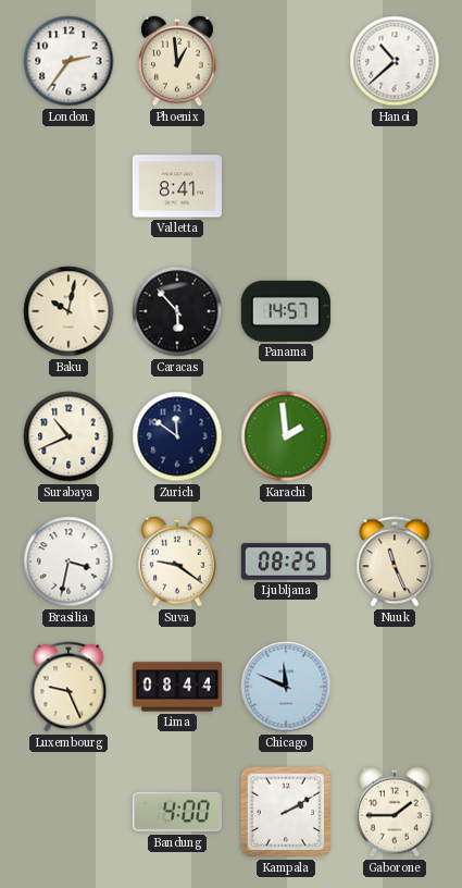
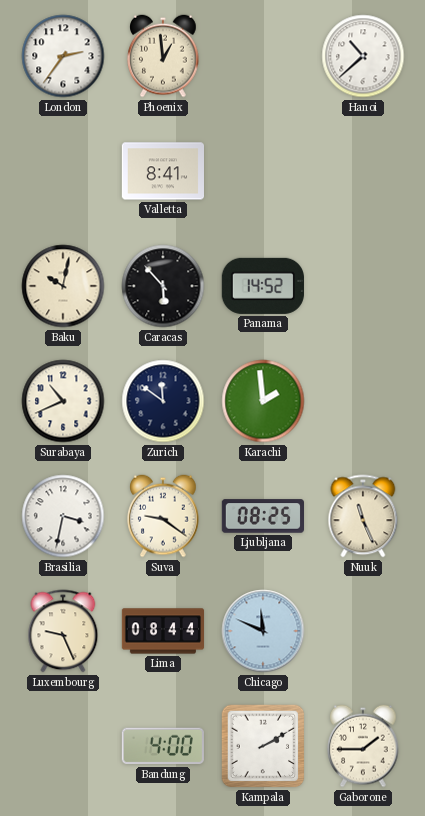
Panama: 14:57 -> 14:52 (263, 286)
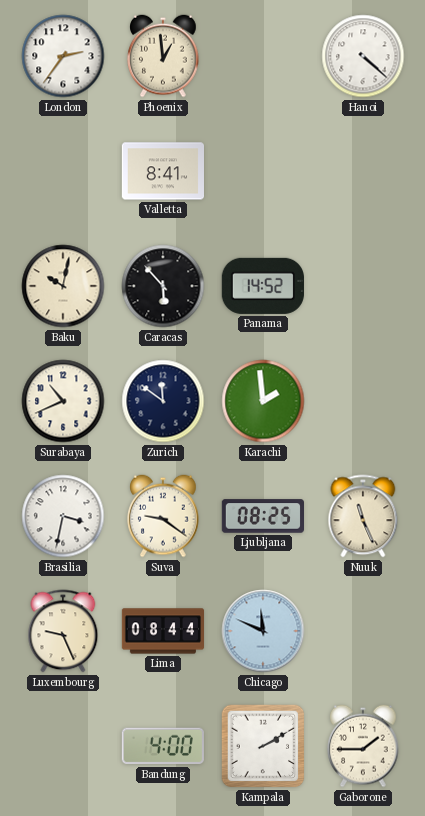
Hanoi: 10:38 -> 4:22 (363, 56)
